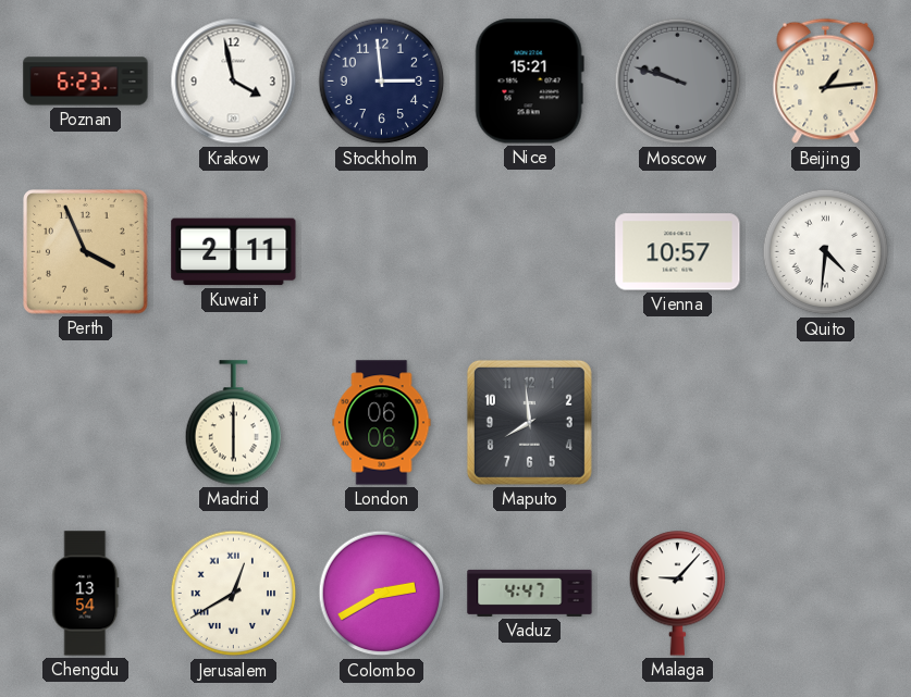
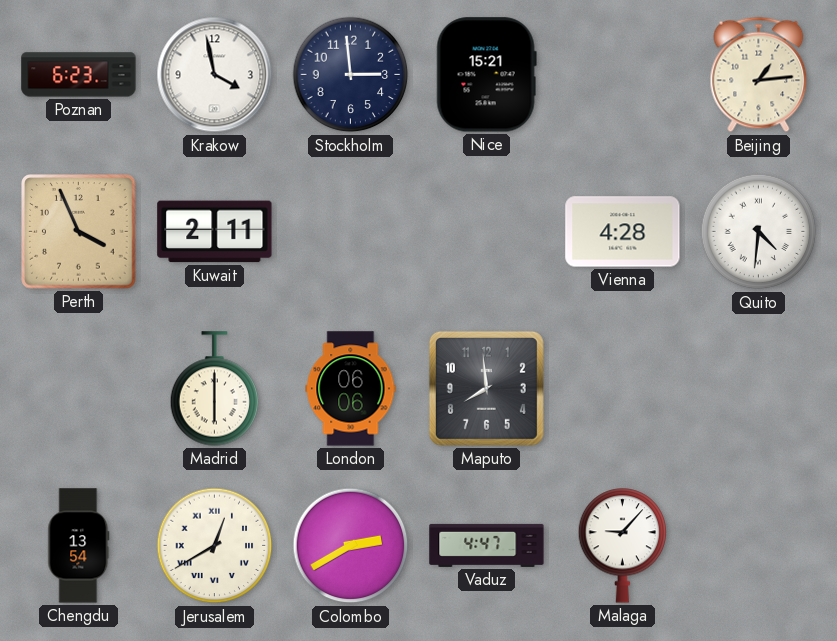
Moscow: 9:48 -> none (678, 82)
Vienna: 10:57 -> 4:28 (623, 232)
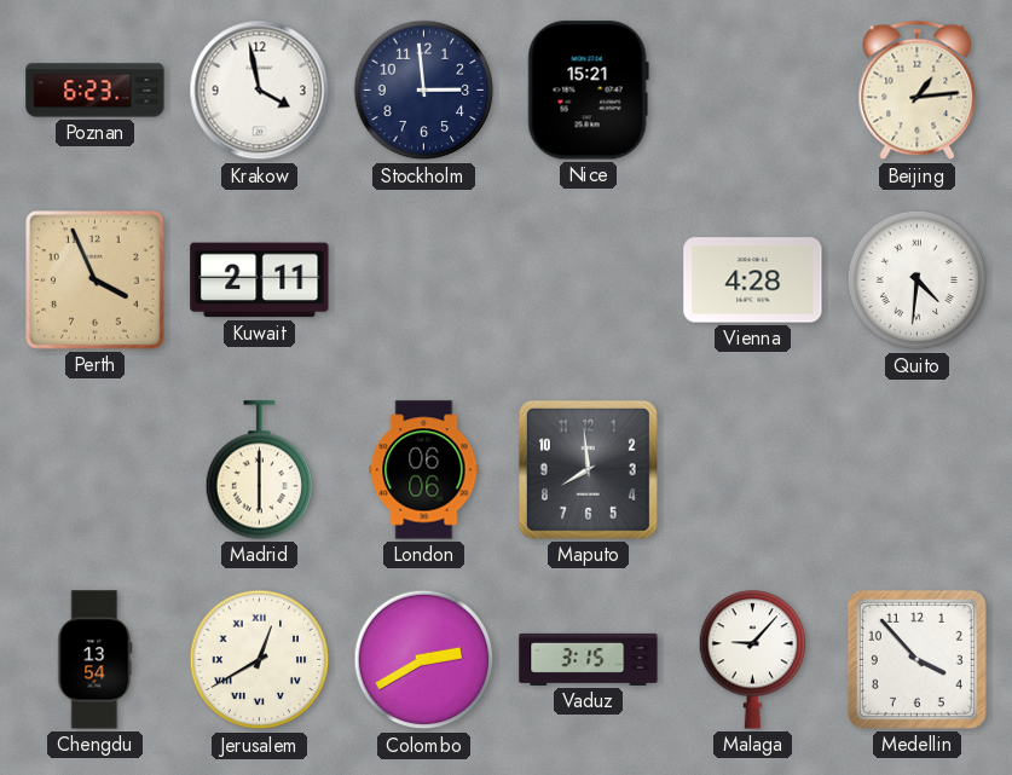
Vaduz: 4:47 -> 3:15 (589, 659)
Medellin: none -> 3:53 (916, 659)
